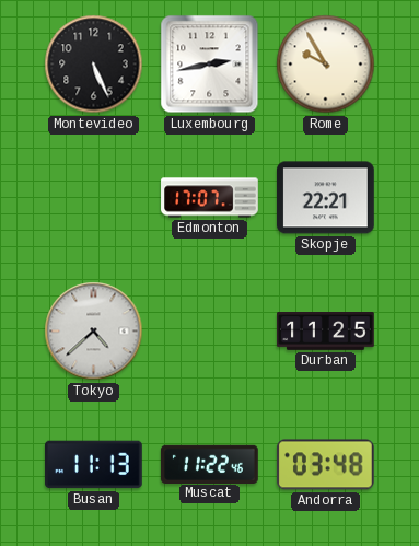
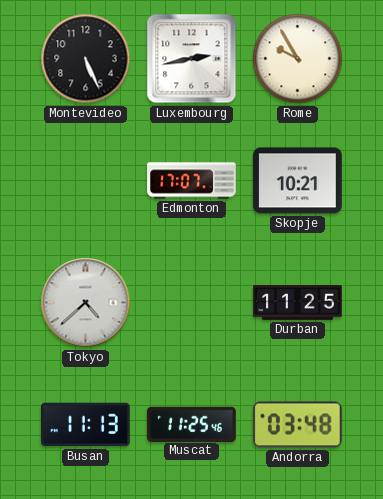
Skopje: 22:21 -> 10:21 (298, 181)
Muscat: 11:22 -> 11:25 (192, 424)
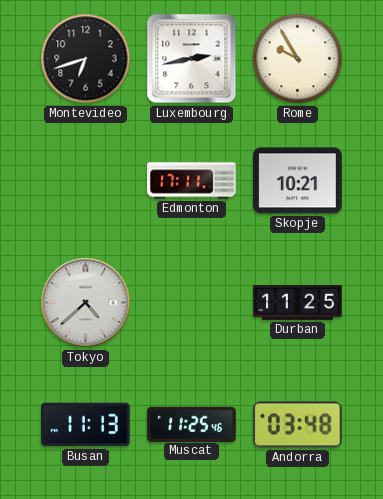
Montevideo: 5:26 -> 6:42 (86, 59)
Edmonton: 17:07 -> 17:11 (192, 181)
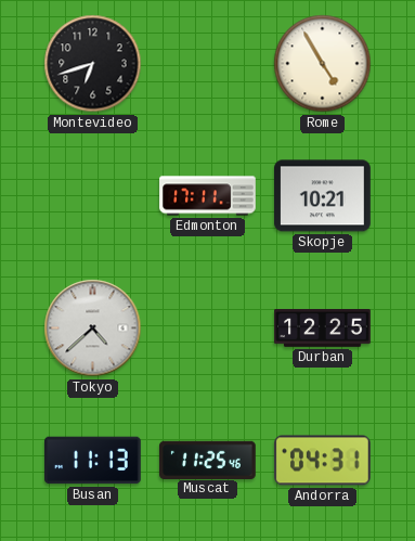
Luxembourg: 2:43 -> none (192, 59)
Rome: 9:55 -> 4:55 (323, 64)
Durban: 11:25 -> 12:25 (323, 329)
Andorra: 03:48 -> 04:31 (323, 461)
